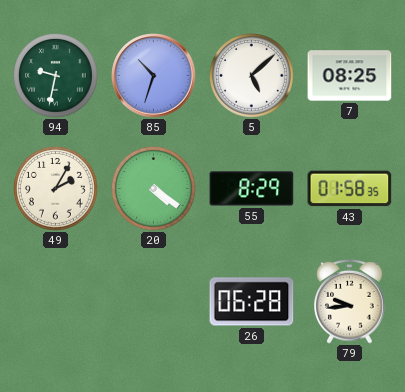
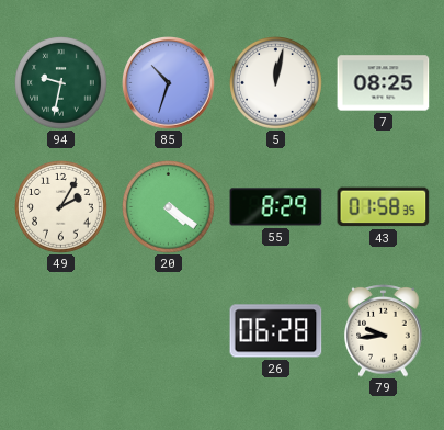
5: 5:08 -> 12:02 (276, 83)
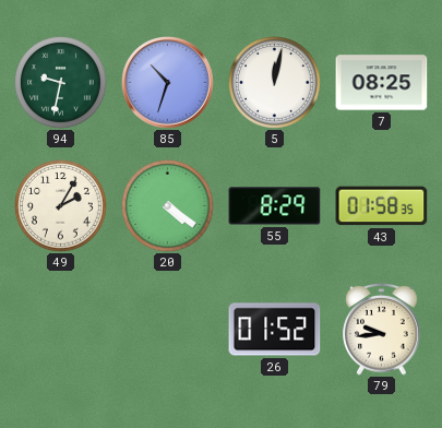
26: 06:28 -> 01:52 (275, 330)
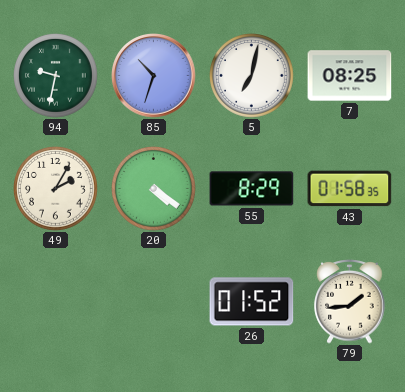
5: 12:02 -> 7:02 (252, 76)
79: 9:44 -> 1:44 (350, 302)
